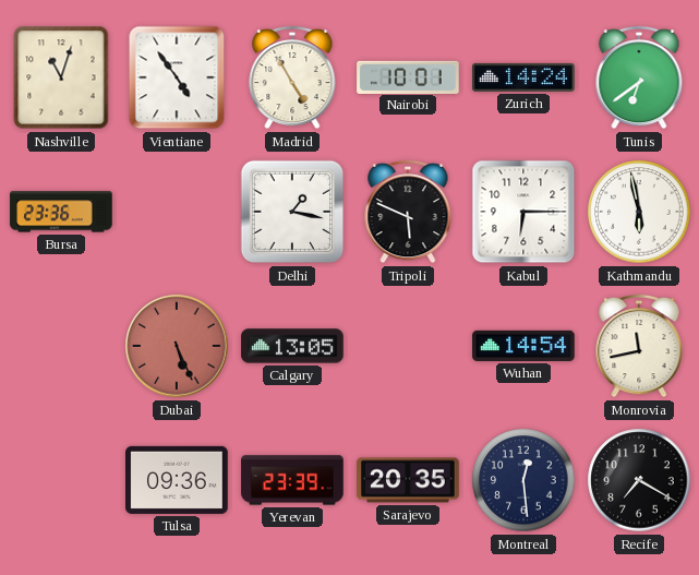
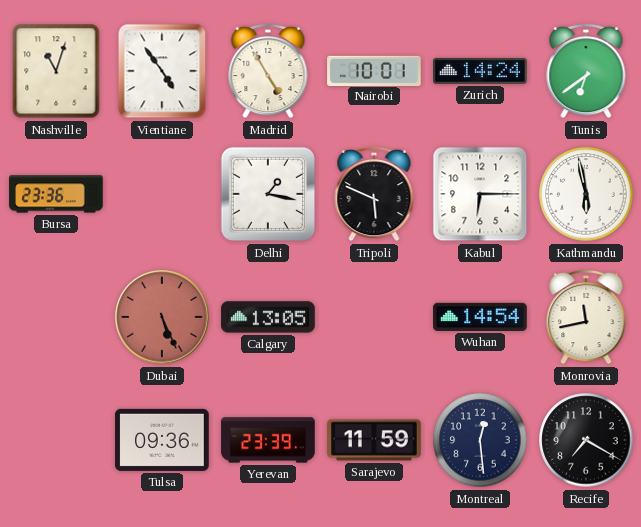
Sarajevo: 20:35 -> 11:59 (374, 440)
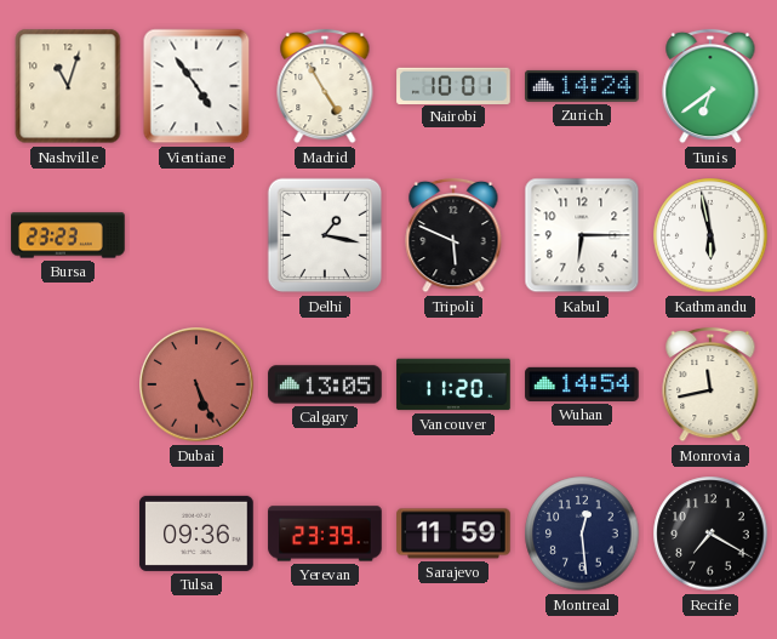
Bursa: 23:36 -> 23:23 (68, 235)
Vancouver: none -> 11:20 (453, 384)
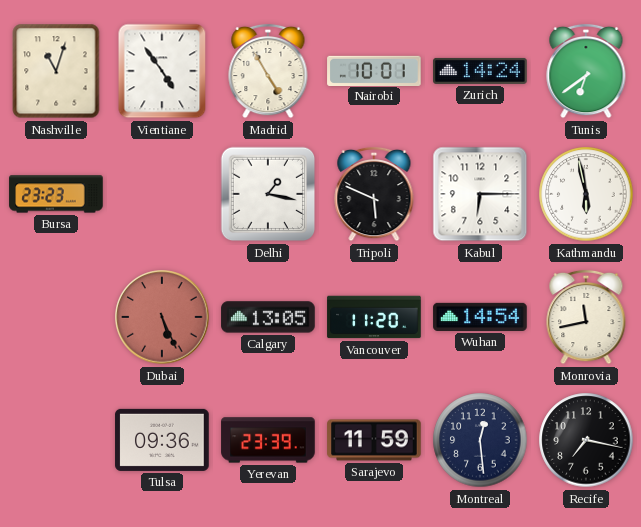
Recife: 7:20 -> 7:17 (586, 440)
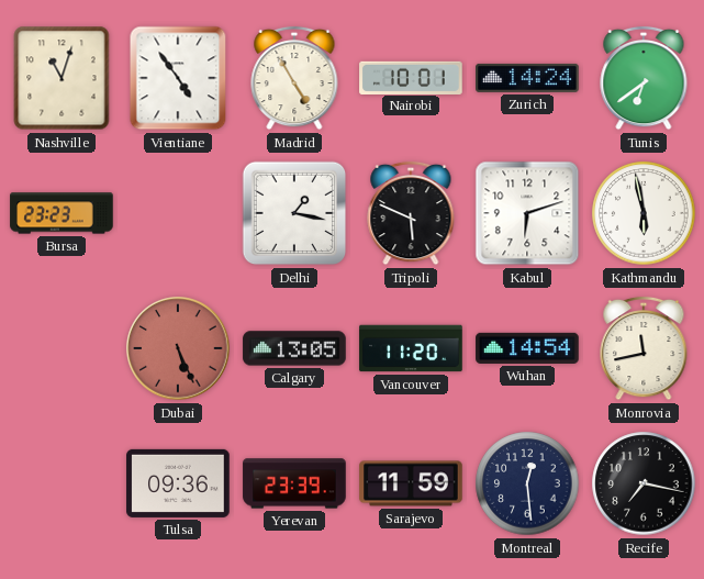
Kabul: 6:15 -> 6:12 (527, 213)
